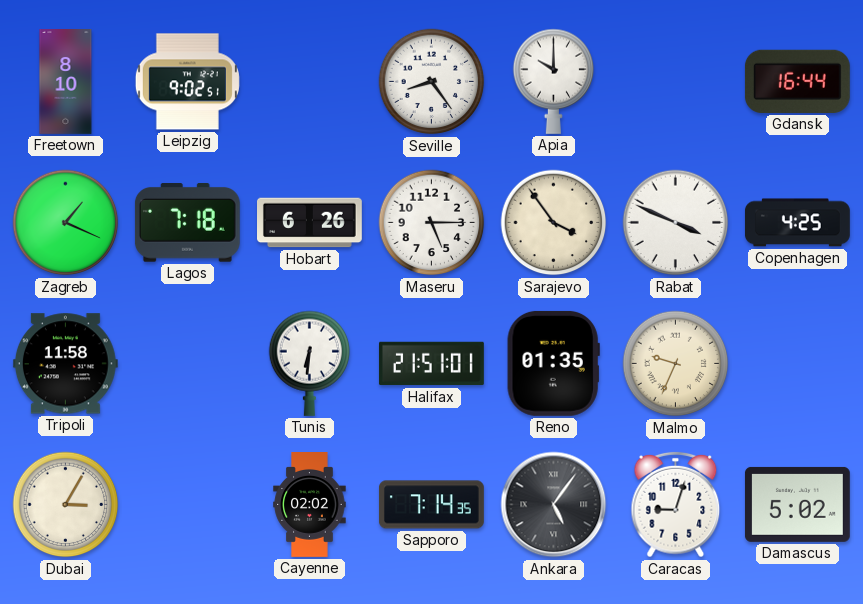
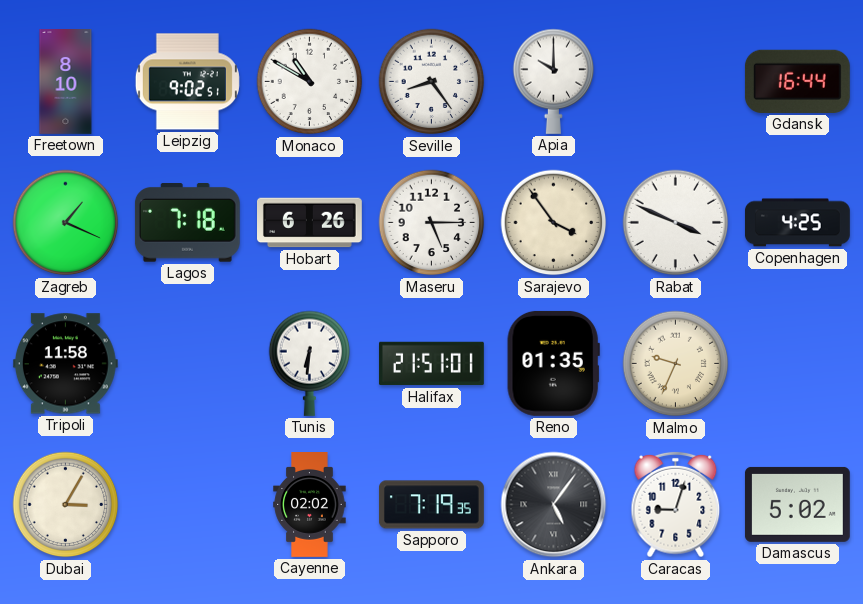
Monaco: none -> 10:50 (310, 82)
Sapporo: 7:14 -> 7:19 (432, 505)
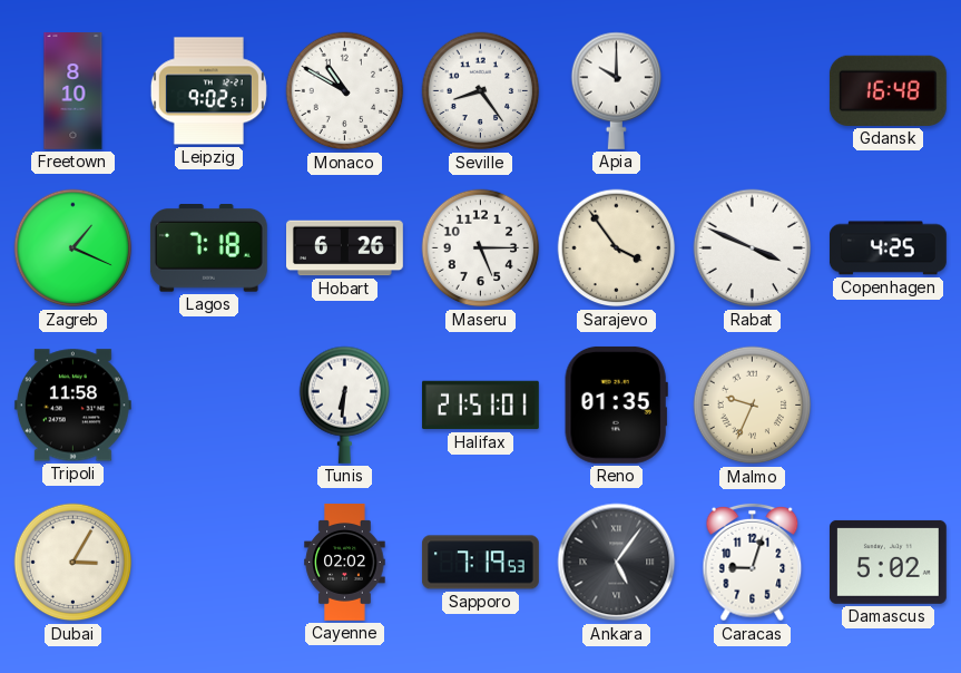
Gdansk: 16:44 -> 16:48 (888, 90)
Sapporo: 7:19:35 -> 7:19:53 (481, 563)
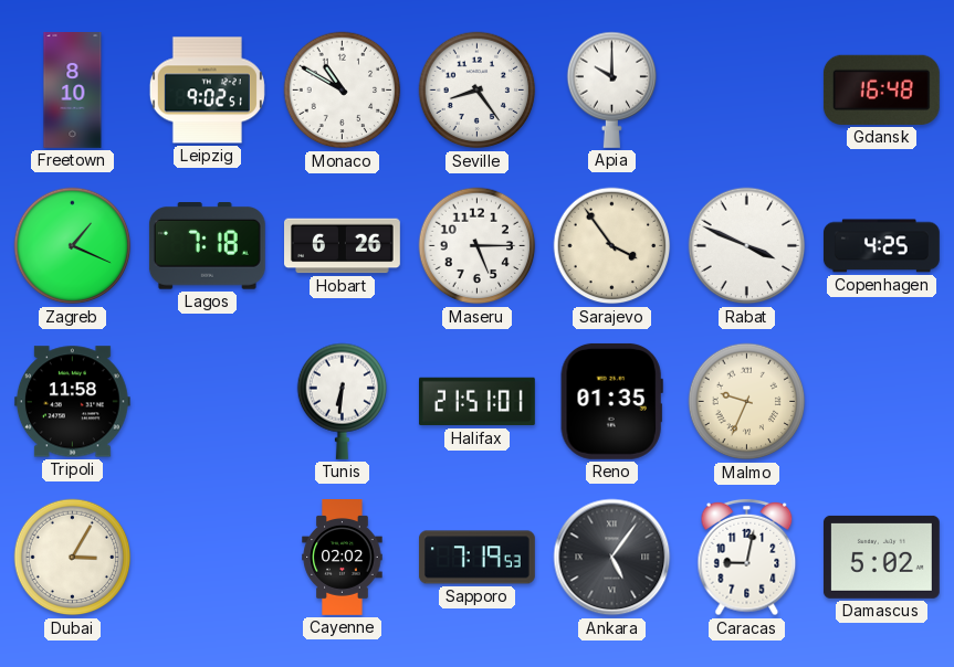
Caracas: 9:03 -> 9:02 (747, 558)
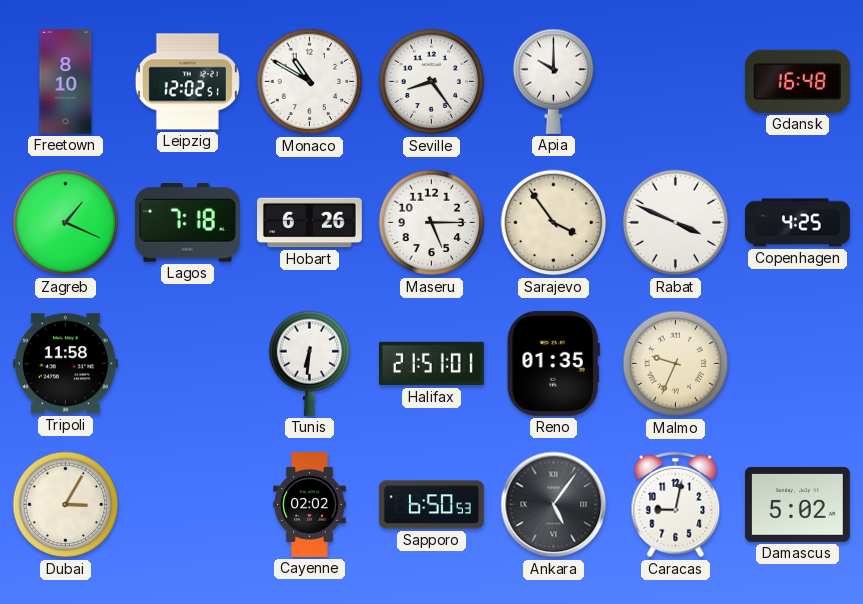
Leipzig: 9:02 -> 12:02 (187, 82)
Sapporo: 7:19 -> 6:50 (432, 505)
